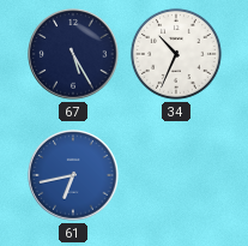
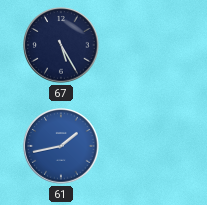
34: 10:34 -> none (176, 54)
61: 6:43 -> 1:43 (61, 146)
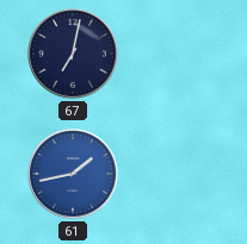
67: 5:25 -> 7:02 (73, 54)
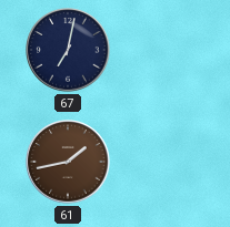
61 dial: blue -> brown (68, 162)
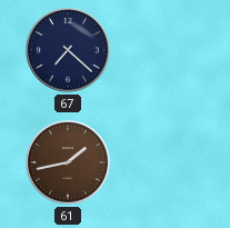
67: 7:02 -> 7:22 (68, 50)
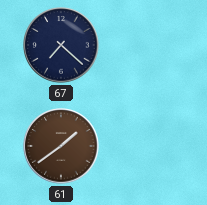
61: 1:43 -> 1:39 (61, 146)
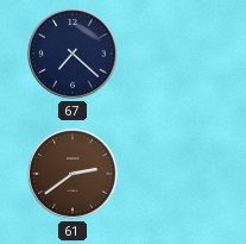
61: 1:39 -> 2:39 (72, 174)
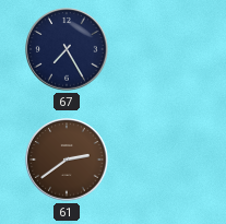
67: 7:22 -> 7:25 (67, 49)
